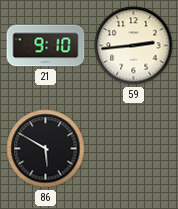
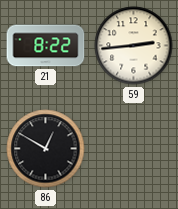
21: 9:10 -> 8:22 (46, 46)
86: 5:50 -> 12:50 (46, 149)
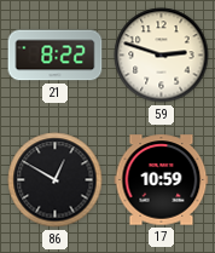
59: 2:44 -> 2:48 (162, 56)
17: none -> 10:59 (162, 180)
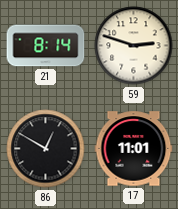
21: 8:22 -> 8:14 (46, 46)
17: 10:59 -> 11:01 (134, 149)
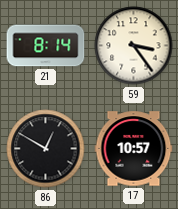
59: 2:48 -> 3:24 (134, 46)
17: 11:01 -> 10:57 (134, 149)
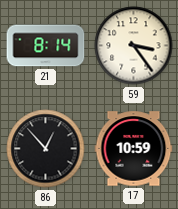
86: 12:50 -> 12:53 (46, 149)
17: 10:57 -> 10:59 (134, 149)
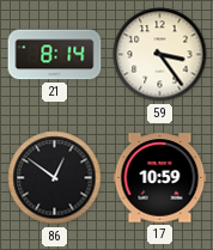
86: 12:53 -> 12:51 (55, 178)
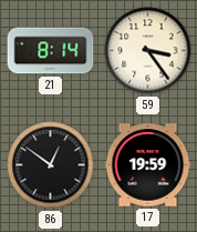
17: 10:59 -> 19:59 (148, 165)
